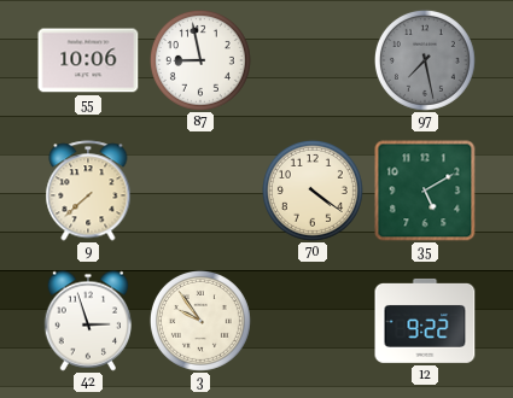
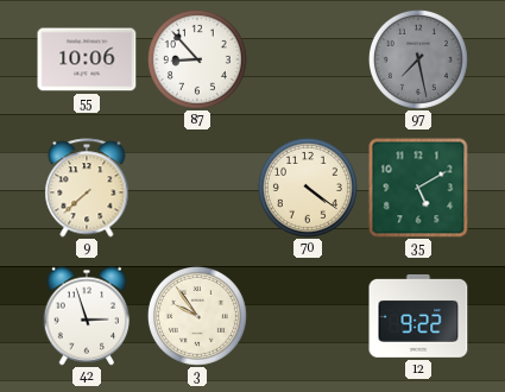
87: 8:58 -> 8:53 (197, 59)
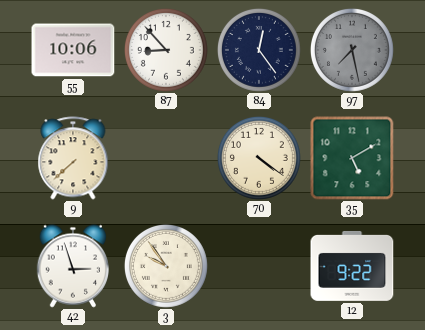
84: none -> 12:24 (259, 50)
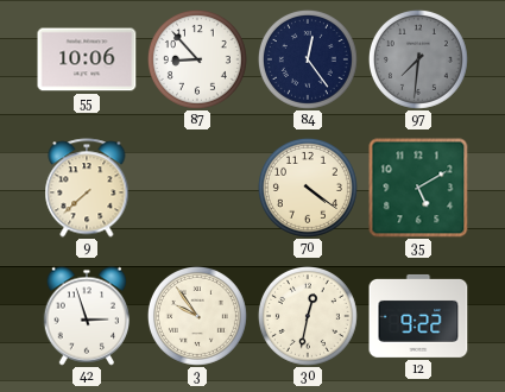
97: 7:28 -> 7:31 (418, 59)
30: none -> 12:32 (308, 316)
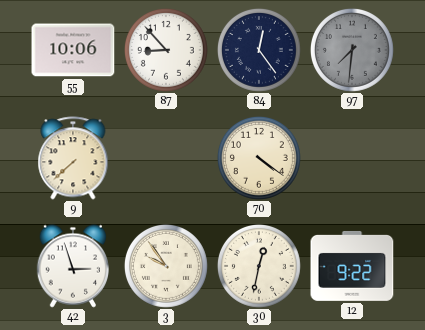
35: 5:10 -> none (418, 188)
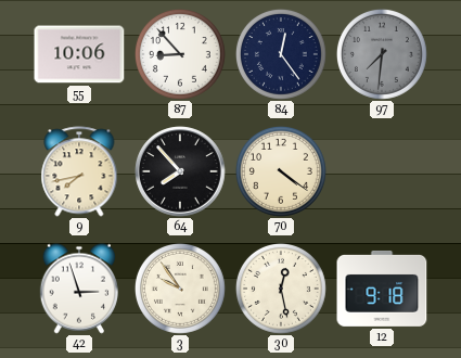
9: 7:38 -> 7:43 (79, 171)
64: none -> 7:53 (180, 171)
30: 12:32 -> 12:28 (281, 289)
12: 9:22 -> 9:18 (382, 289)
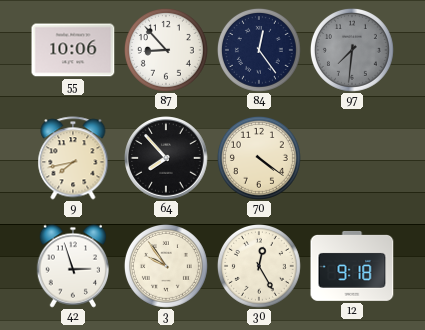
30: 12:28 -> 12:25 (259, 266)
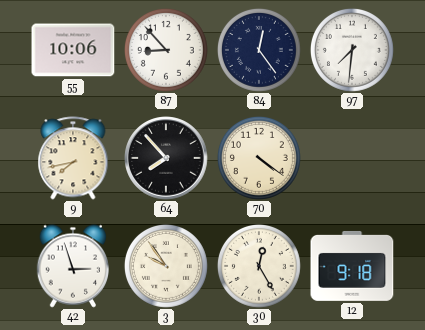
97 dial: grey -> white (352, 50)
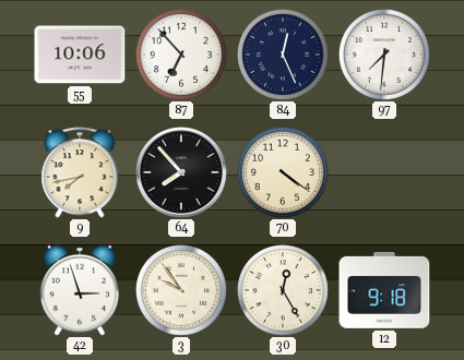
87: 8:53 -> 6:53 (181, 55)
84: 12:24 -> 12:26 (283, 55)
